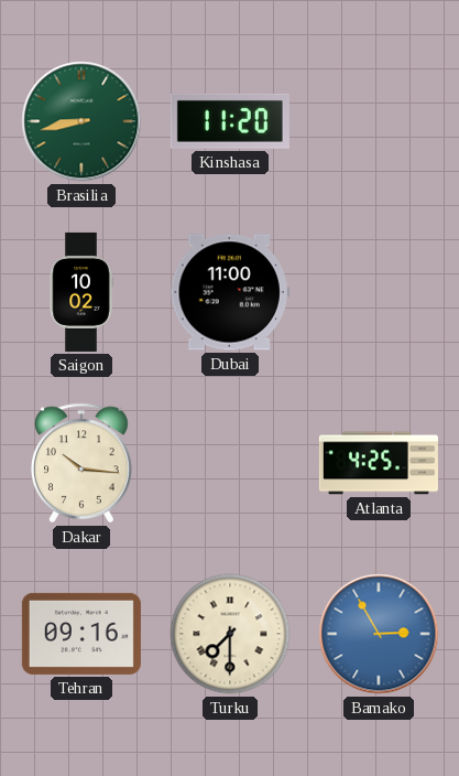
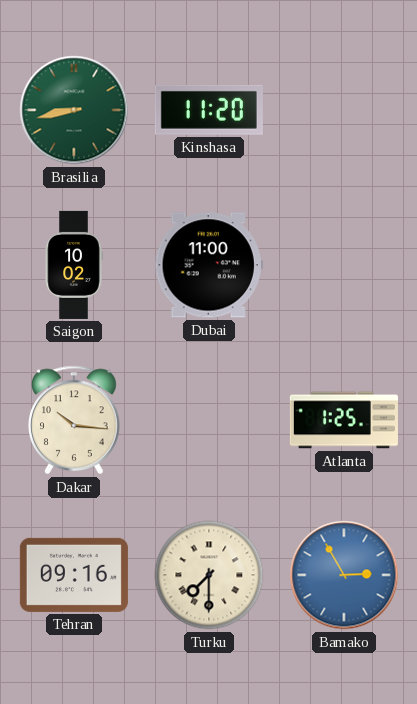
Atlanta: 4:25 -> 1:25 (344, 420)
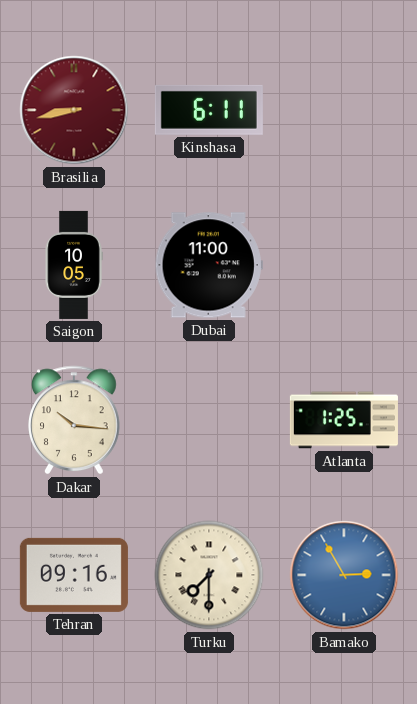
Brasilia dial: green -> burgundy (74, 110)
Kinshasa: 11:20 -> 6:11 (209, 110)
Saigon: 10:02 -> 10:05 (74, 265)
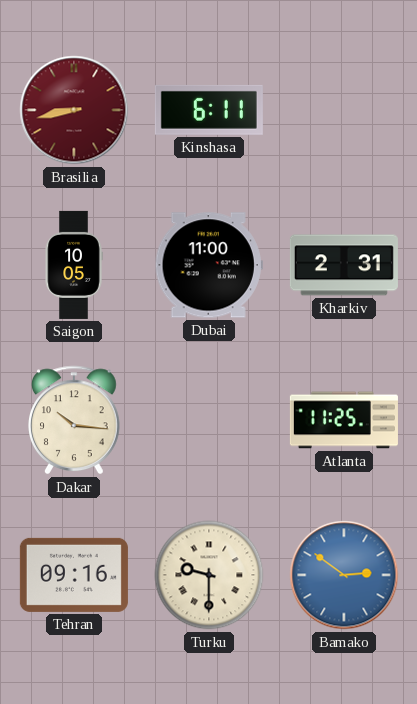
Kharkiv: none -> 2:31 (344, 265)
Atlanta: 1:25 -> 11:25 (344, 420)
Turku: 7:30 -> 9:30 (209, 575)
Bamako: 2:55 -> 2:51 (344, 575)
